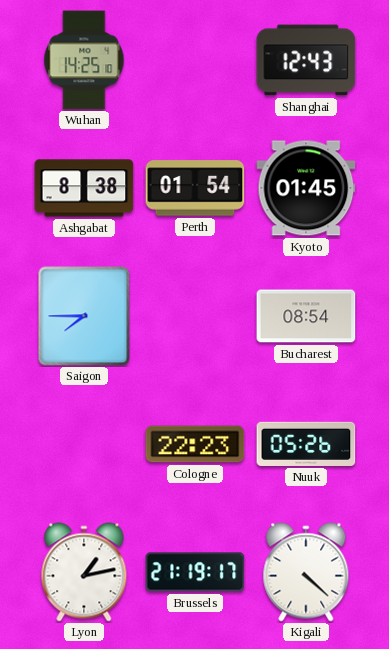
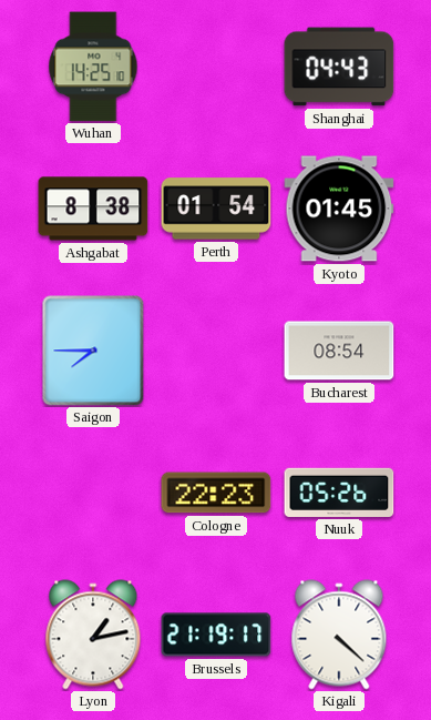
Shanghai: 12:43 -> 04:43 (339, 67)
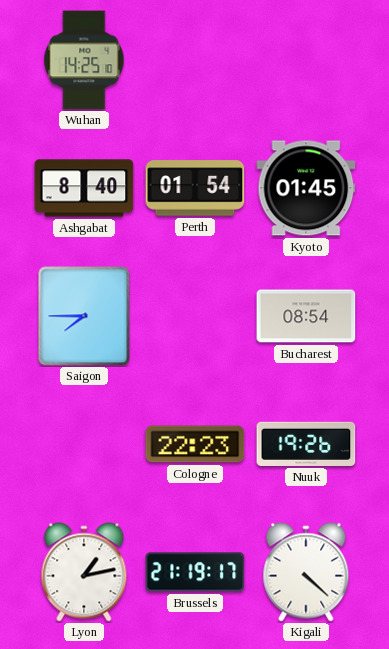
Shanghai: 04:43 -> none (339, 67)
Ashgabat: 8:38 -> 8:40 (84, 188)
Nuuk: 05:26 -> 19:26 (306, 444)
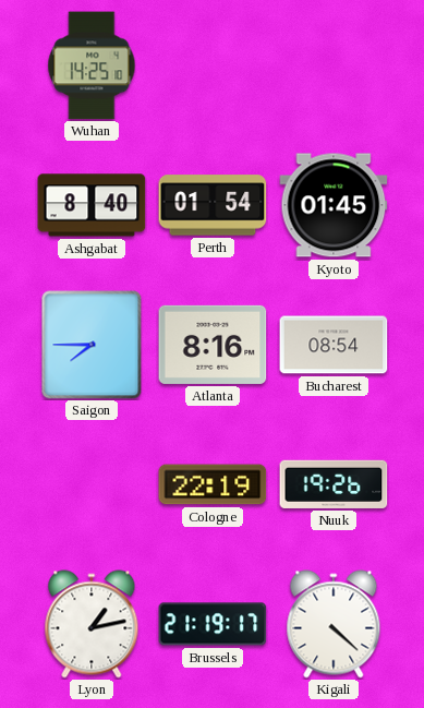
Atlanta: none -> 8:16 (213, 345)
Cologne: 22:23 -> 22:19 (213, 484)
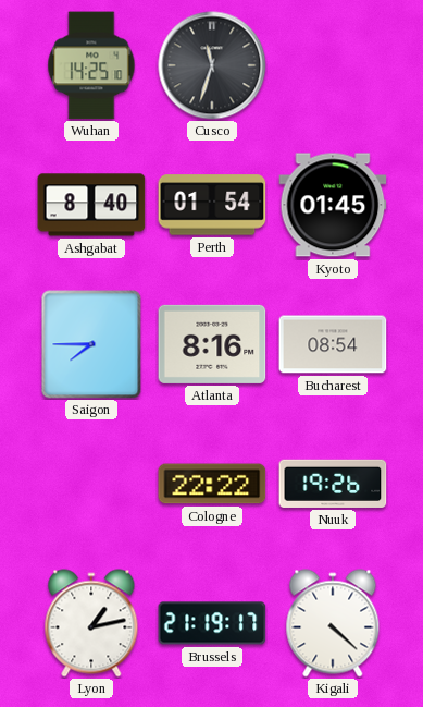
Cusco: none -> 11:33 (212, 65)
Cologne: 22:19 -> 22:22 (212, 484)
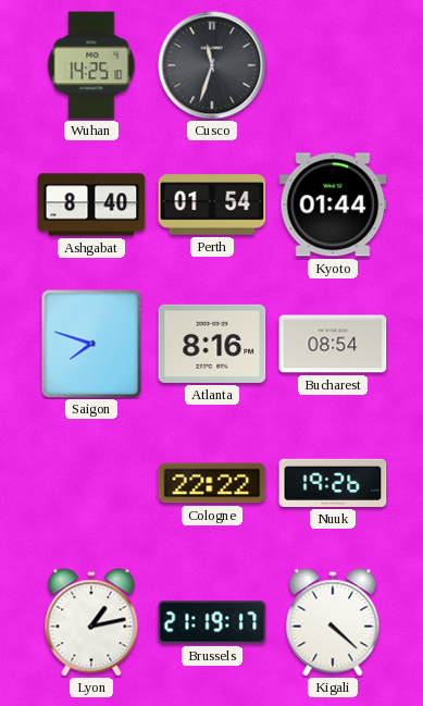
Kyoto: 01:45 -> 01:44 (333, 205)
Saigon: 7:45 -> 7:48 (91, 344)
